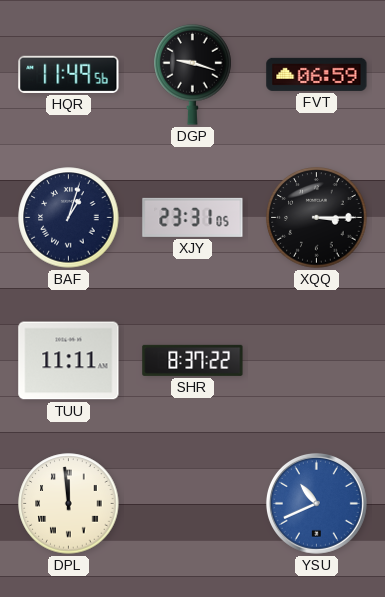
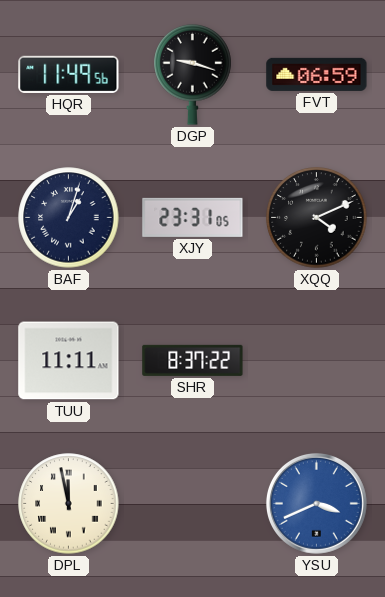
XQQ: 3:15 -> 4:11 (317, 218)
DPL: 11:59 -> 11:58 (69, 504)
YSU: 10:41 -> 3:41 (317, 504)
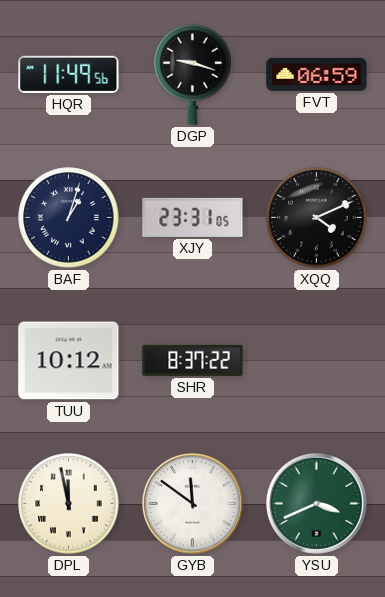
TUU: 11:11 -> 10:12 (69, 361)
GYB: none -> 11:51 (193, 504)
YSU dial: blue -> green (317, 504)
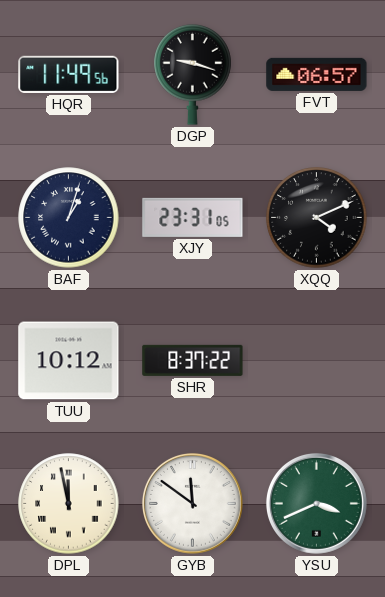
FVT: 06:59 -> 06:57 (317, 74)
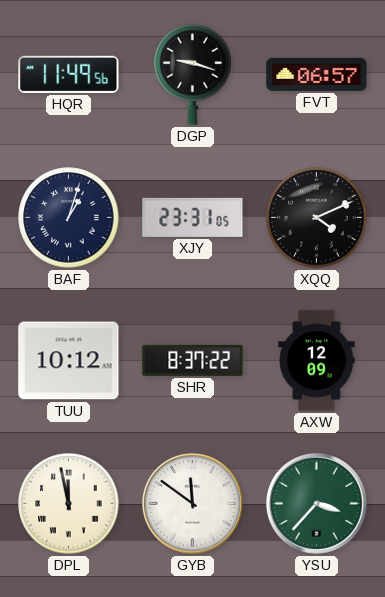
AXW: none -> 12:09 (317, 361)
YSU: 3:41 -> 3:37 (317, 504)
